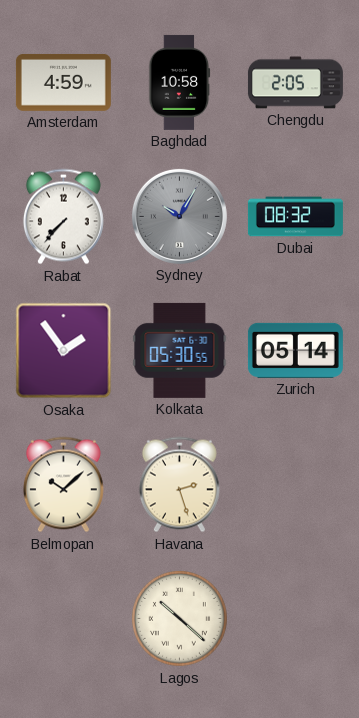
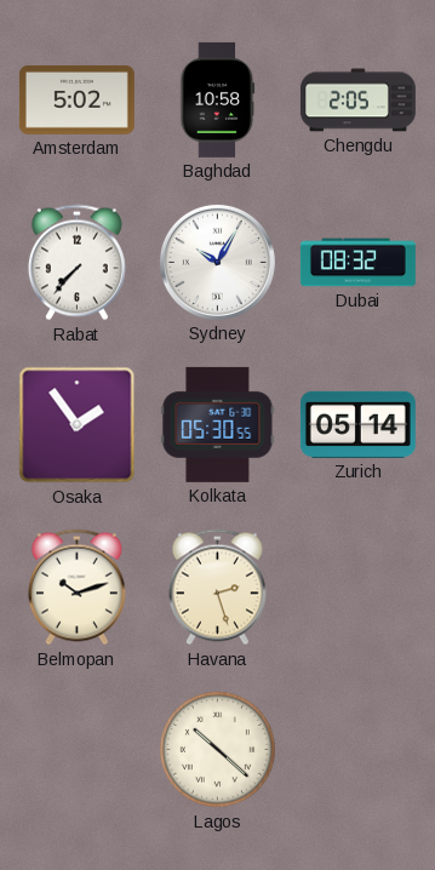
Amsterdam: 4:59 -> 5:02 (76, 99)
Sydney dial: grey -> white (217, 262)
Belmopan: 10:08 -> 10:12 (76, 588)
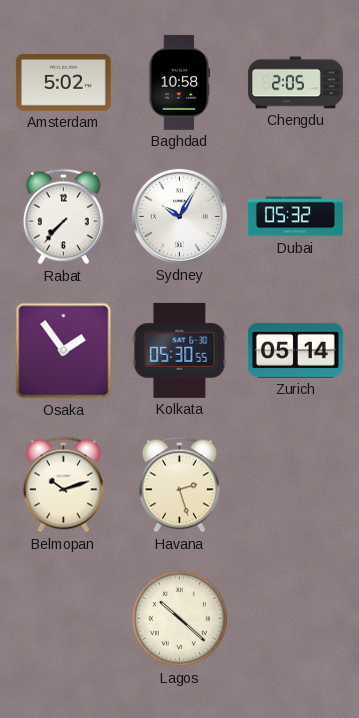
Dubai: 08:32 -> 05:32 (295, 217)
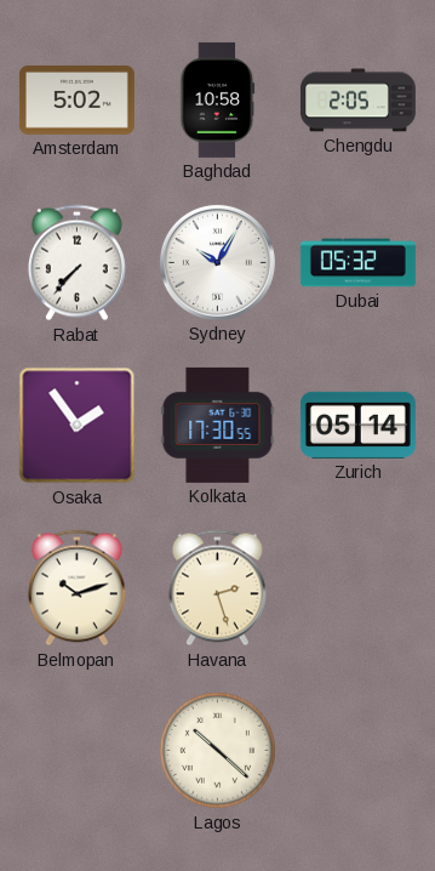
Kolkata: 05:30 -> 17:30 (218, 425)
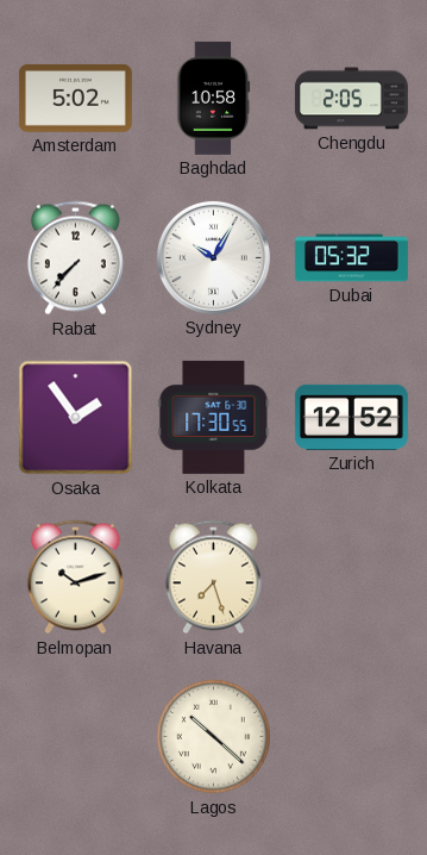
Zurich: 05:14 -> 12:52 (351, 417)
Havana: 2:27 -> 7:27 (213, 578)
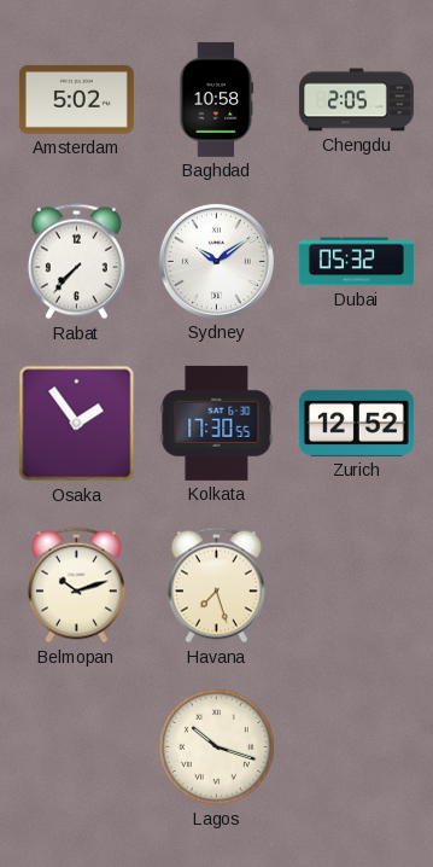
Sydney: 10:05 -> 10:09 (216, 261)
Lagos: 10:22 -> 10:18 (217, 747)
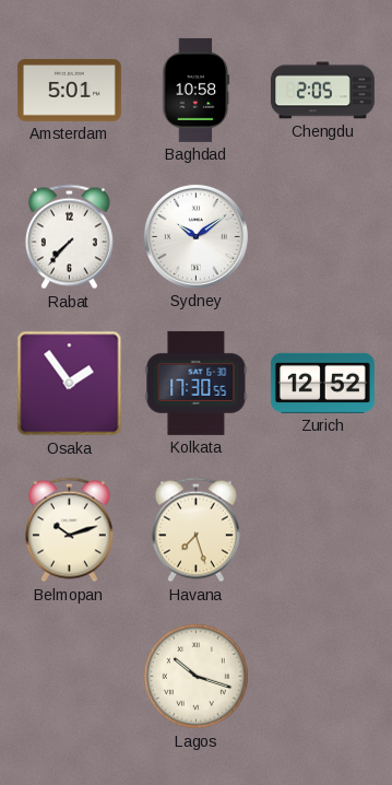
Amsterdam: 5:02 -> 5:01 (69, 90)
Dubai: 05:32 -> none (356, 262)
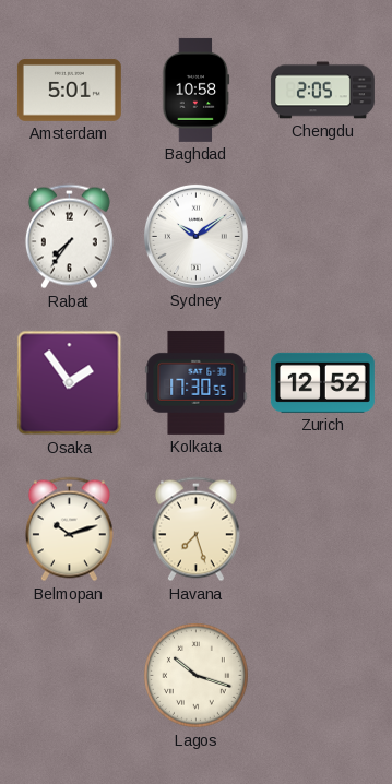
Rabat: 7:37 -> 7:36 (69, 237)
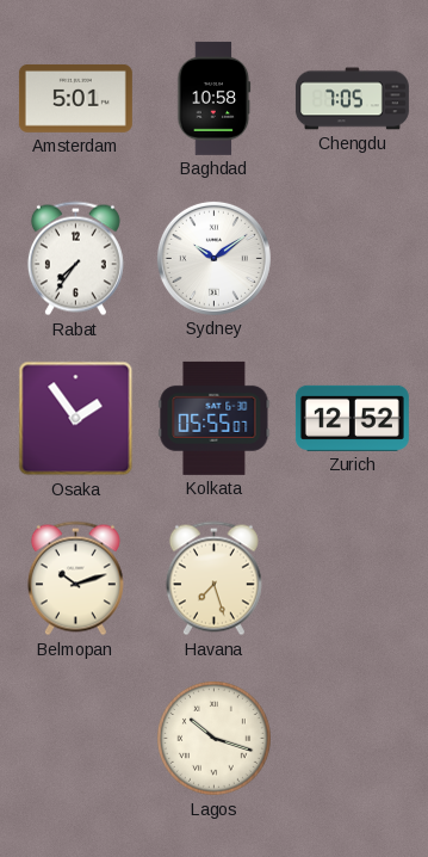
Chengdu: 2:05 -> 7:05 (352, 99)
Kolkata: 17:30 -> 05:55 (215, 418)
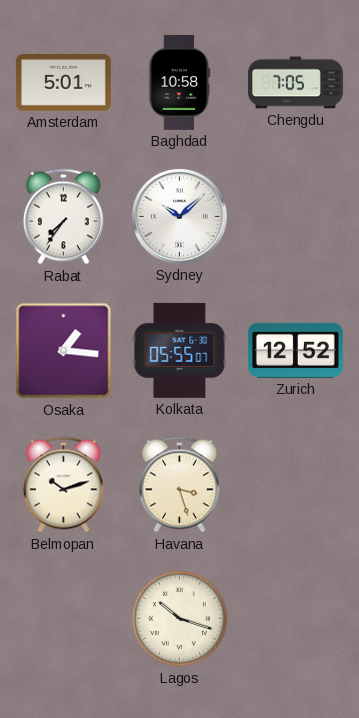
Sydney: 10:09 -> 10:08 (179, 216)
Osaka: 1:54 -> 1:16 (64, 351)
Havana: 7:27 -> 3:27 (179, 485)
